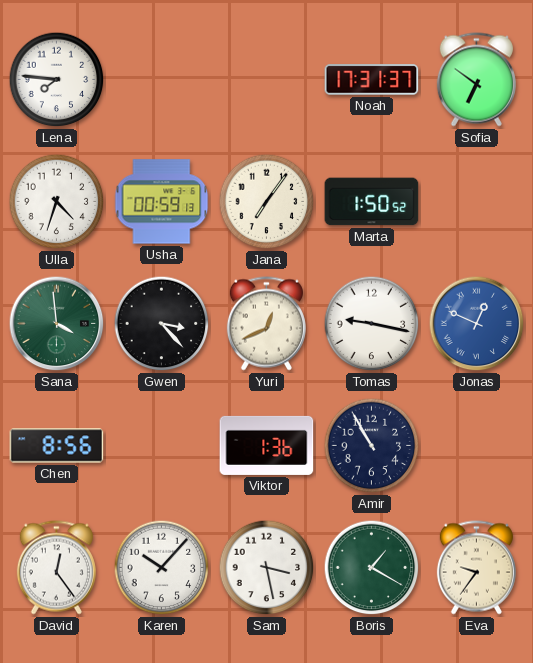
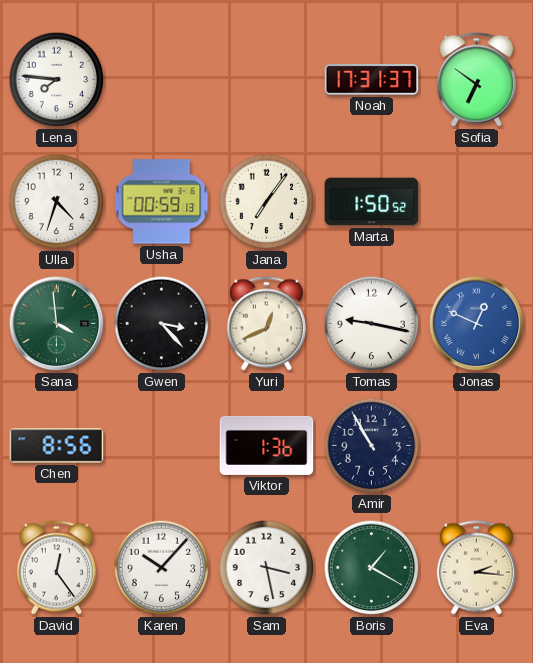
Eva: 9:36 -> 2:16 (476, 568)
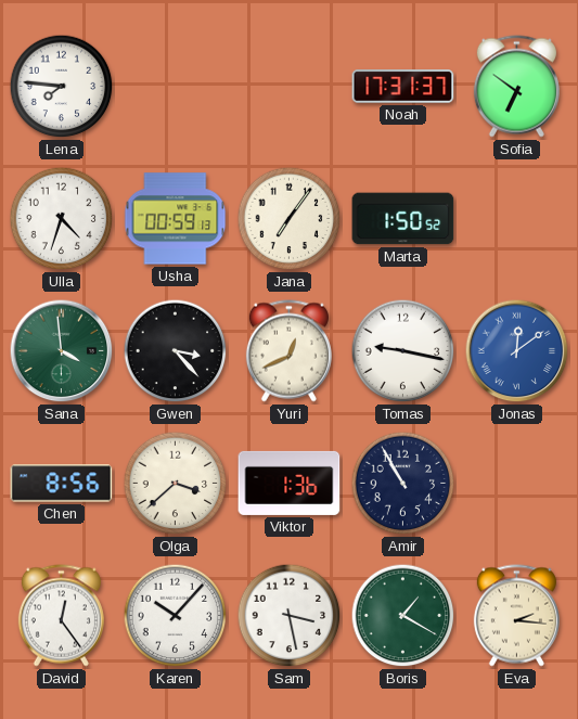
Jonas: 12:49 -> 12:09 (517, 351)
Olga: none -> 3:38 (176, 484)
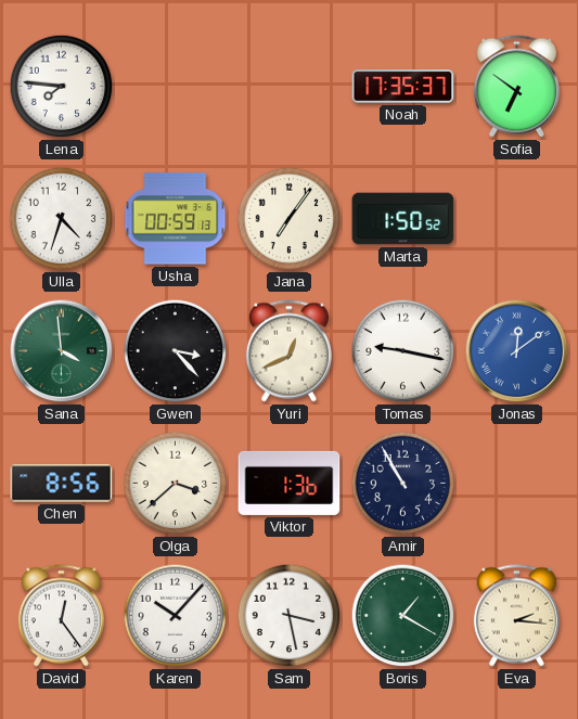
Noah: 17:31 -> 17:35 (403, 87)
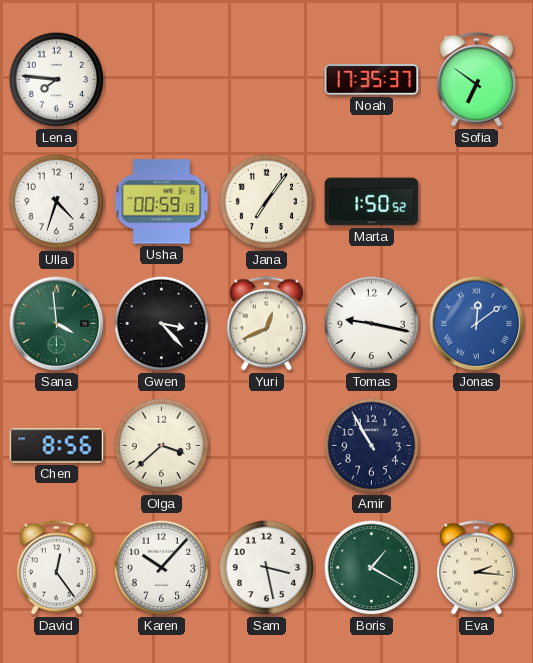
Viktor: 1:36 -> none (290, 483)
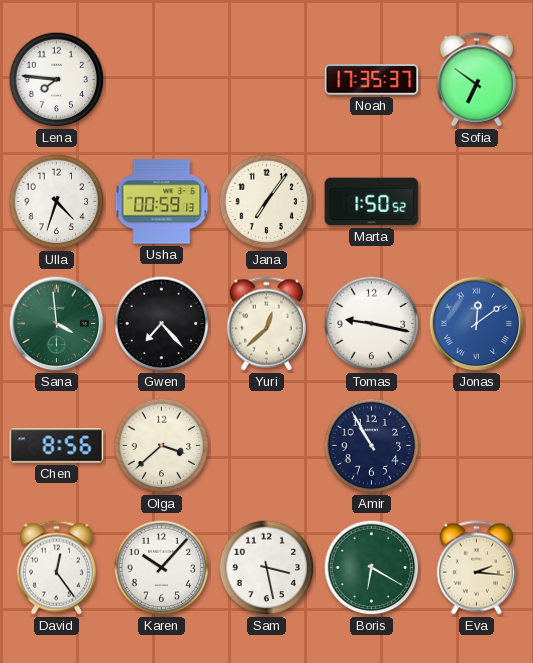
Gwen: 3:23 -> 7:23 (162, 324)
Yuri: 12:41 -> 12:38 (266, 324)
Boris: 1:20 -> 6:20 (372, 568)
